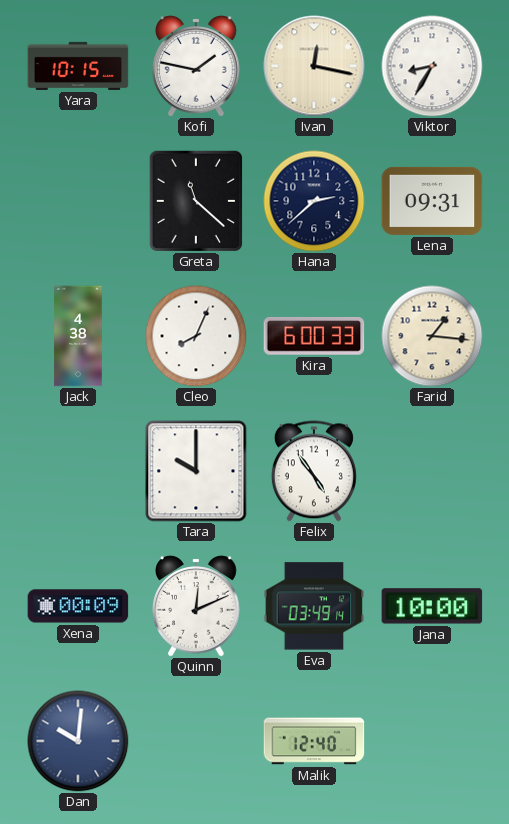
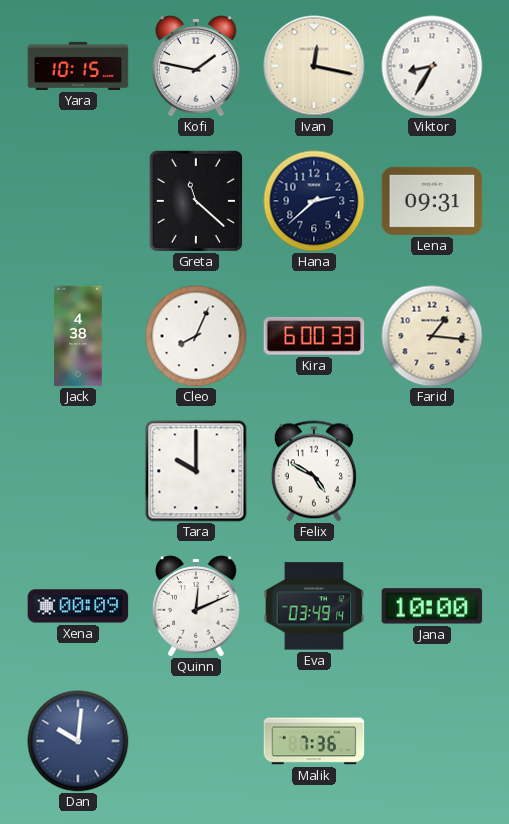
Felix: 4:54 -> 4:50 (314, 471)
Malik: 12:40 -> 7:36 (314, 741)
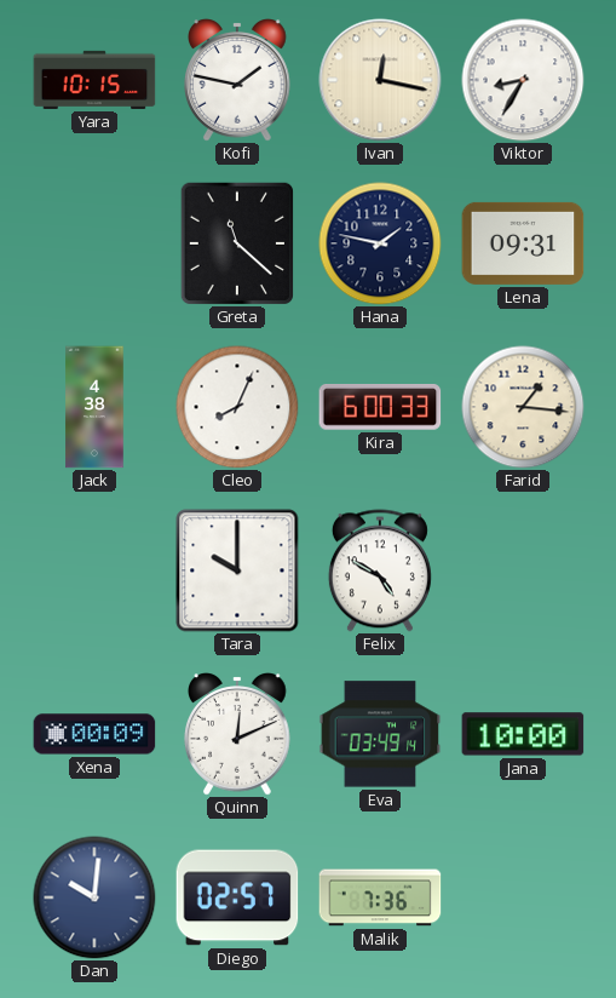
Hana: 2:38 -> 1:47 (380, 243)
Diego: none -> 02:57 (237, 897)
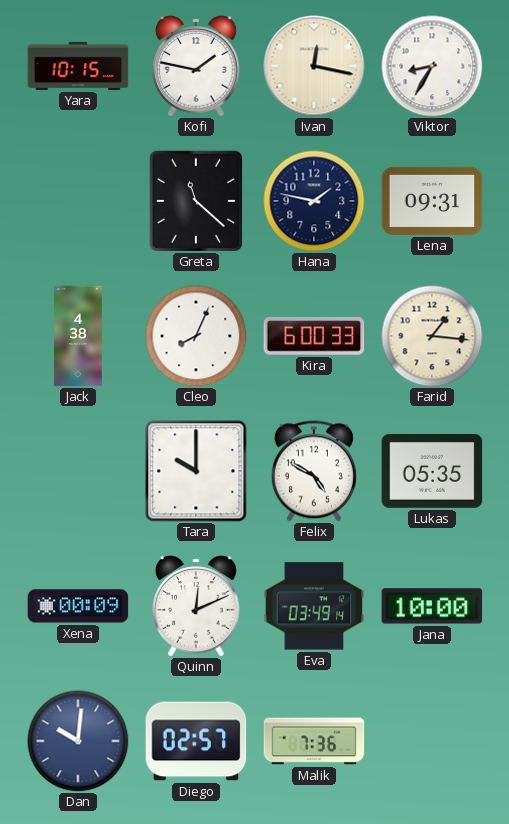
Lukas: none -> 05:35 (432, 472)
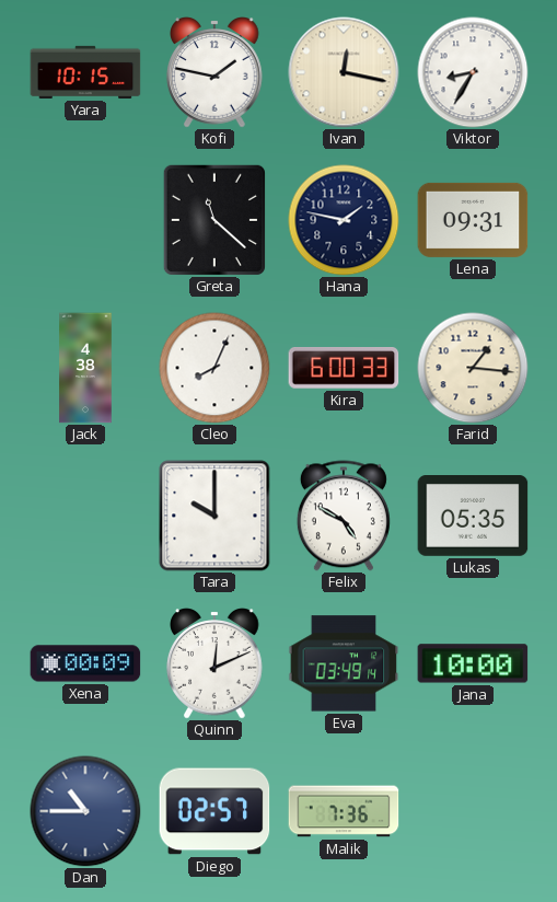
Dan: 10:01 -> 10:45 (85, 811)
